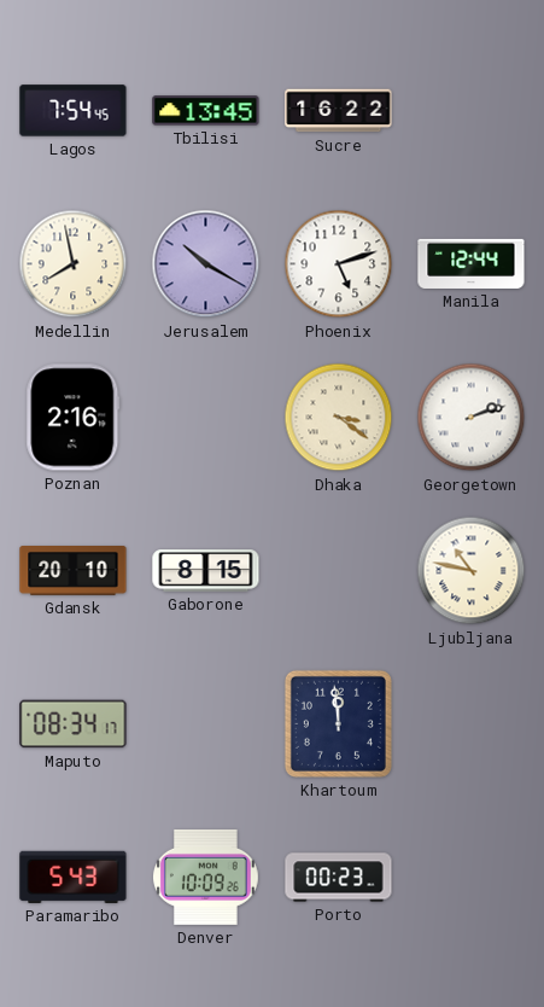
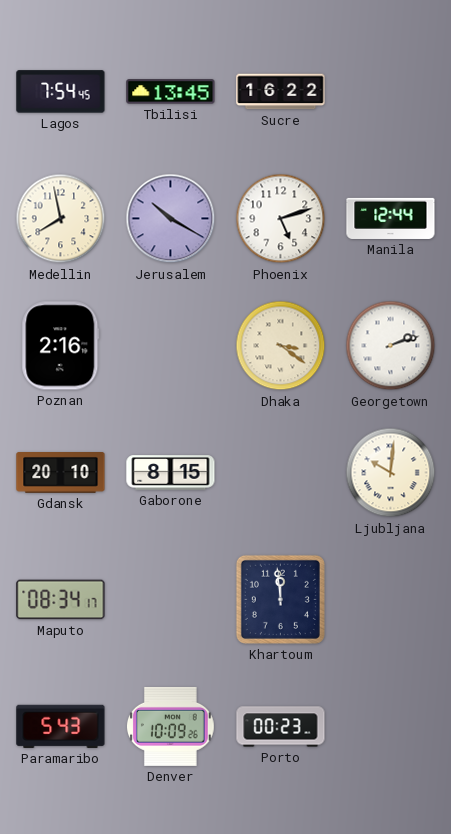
Ljubljana: 10:47 -> 10:01 (391, 473)
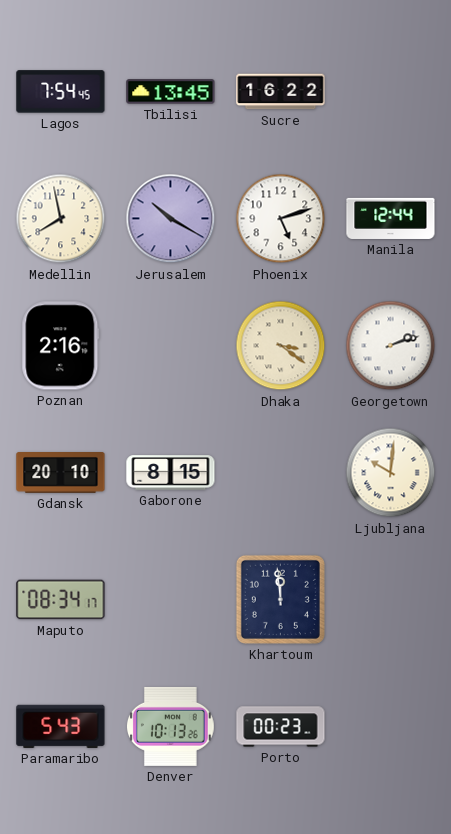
Denver: 10:09 -> 10:13 (171, 726)
